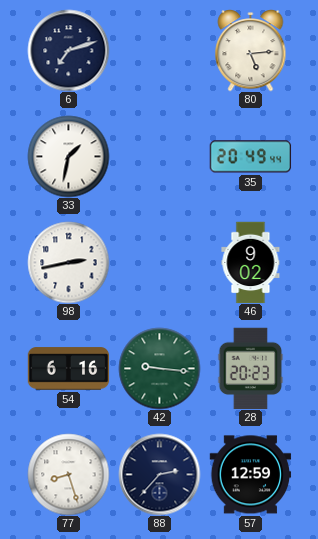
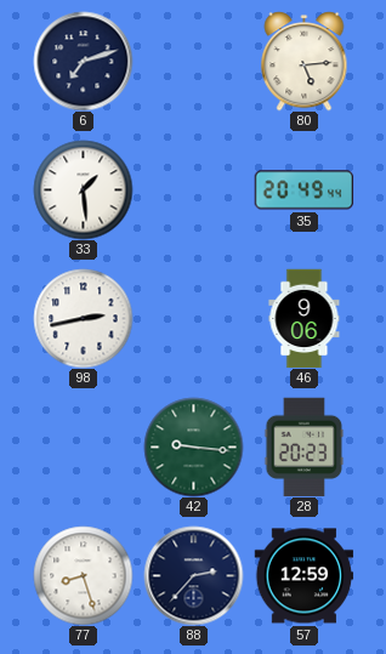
33: 1:32 -> 1:29 (83, 189)
46: 9:02 -> 9:06 (305, 318)
54: 6:16 -> none (68, 369)
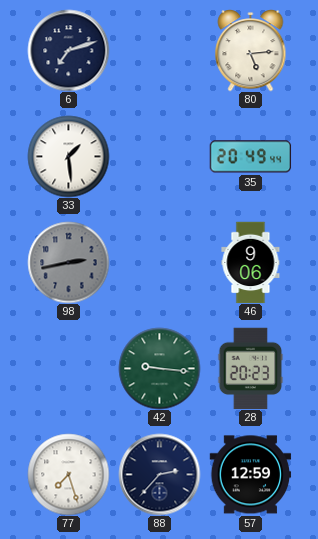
98 dial: white -> grey (68, 262)
77: 8:27 -> 7:27 (68, 474)
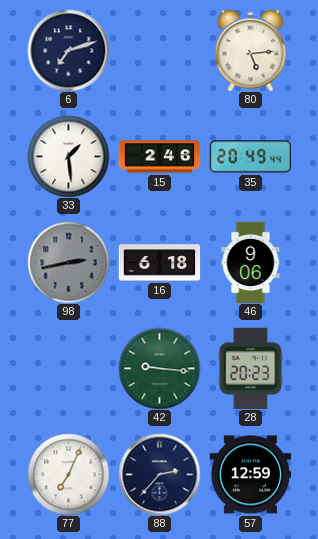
15: none -> 2:46 (159, 157)
16: none -> 6:18 (159, 263)
77: 7:27 -> 7:04 (68, 474)
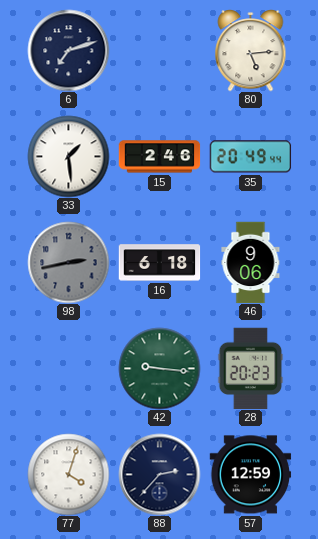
77: 7:04 -> 4:03 (68, 474)
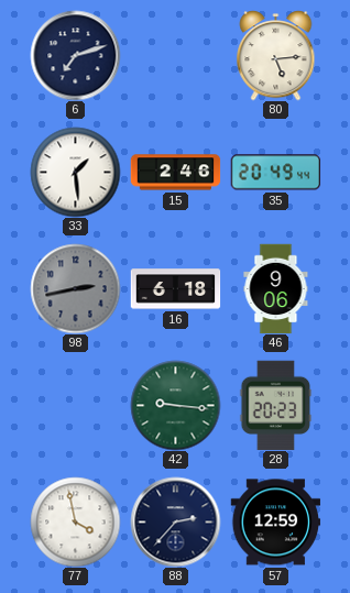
77: 4:03 -> 3:58 (75, 521)
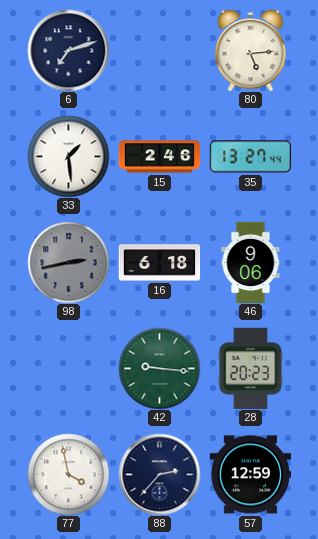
35: 20:49 -> 13:27 (250, 157)
